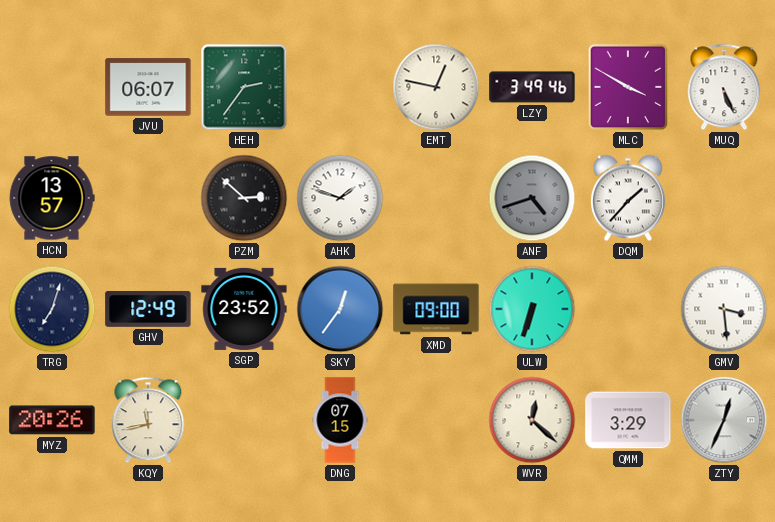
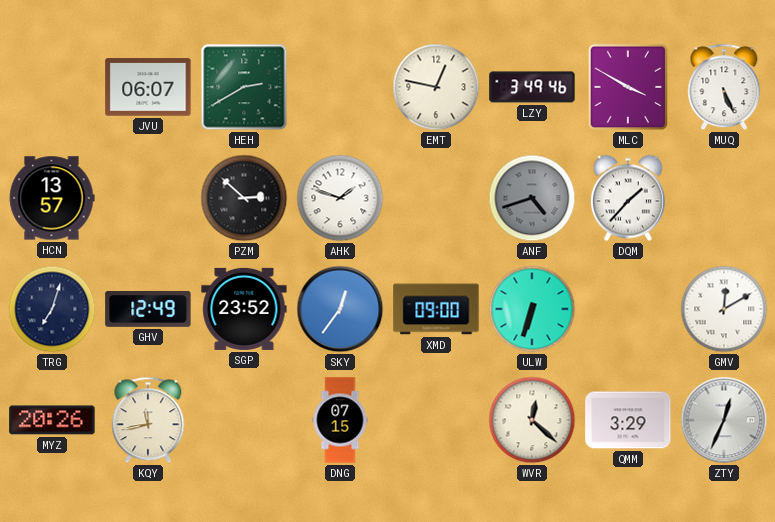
HEH: 2:36 -> 2:40 (244, 87)
GMV: 3:29 -> 12:10 (724, 309)
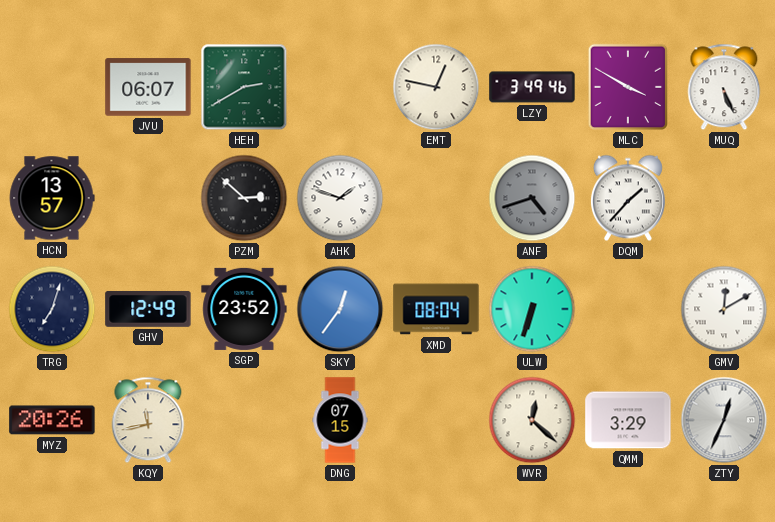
XMD: 09:00 -> 08:04 (436, 309)
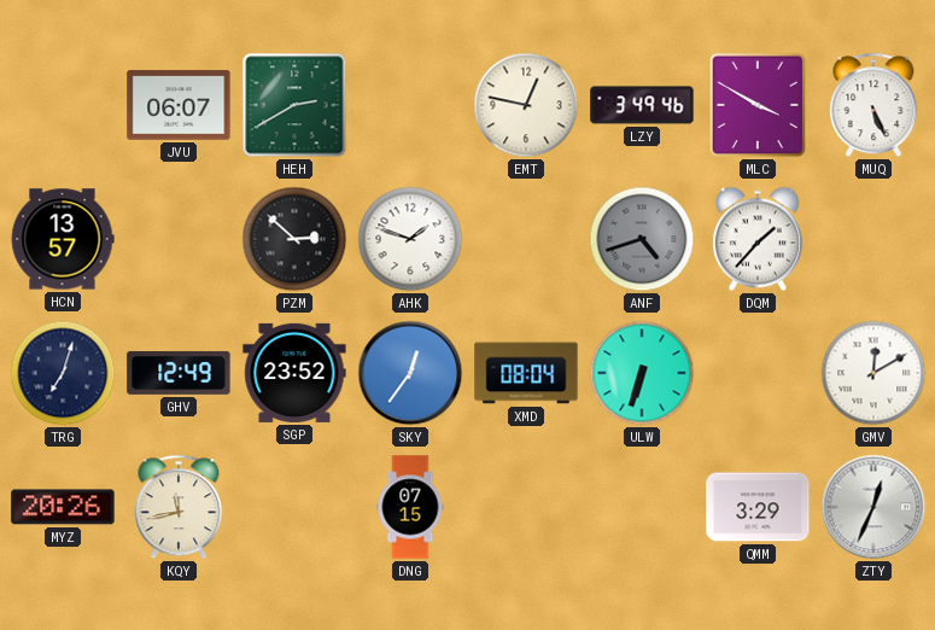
WVR: 12:22 -> none (532, 420)
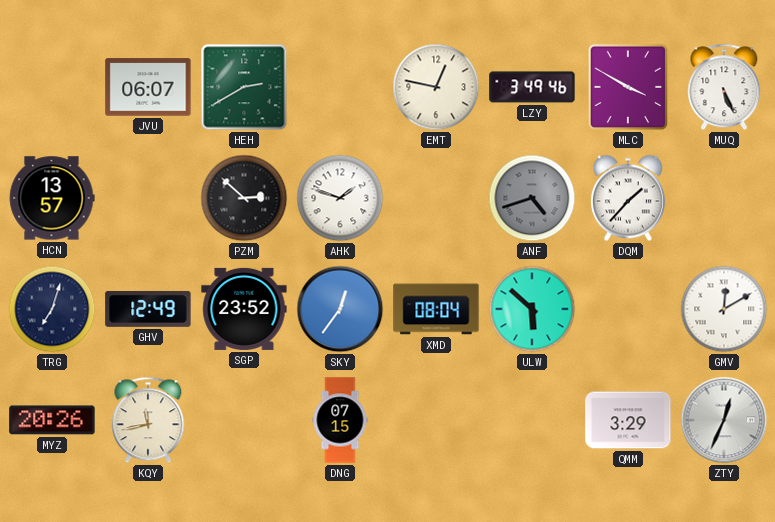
ULW: 6:33 -> 5:52 (532, 309)
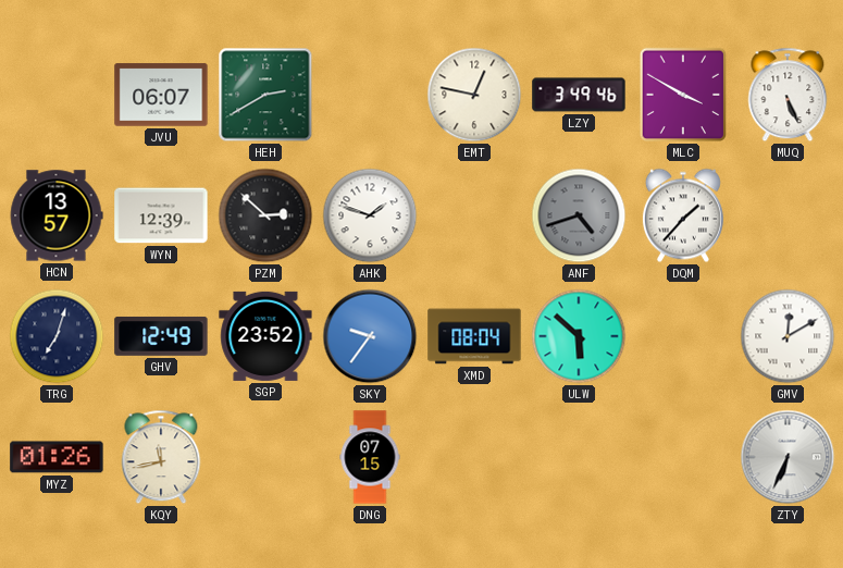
WYN: none -> 12:39 (161, 215)
SKY: 12:36 -> 9:36 (370, 336)
MYZ: 20:26 -> 01:26 (57, 457)
QMM: 3:29 -> none (628, 420)
ZTY: 12:34 -> 6:34 (788, 457)
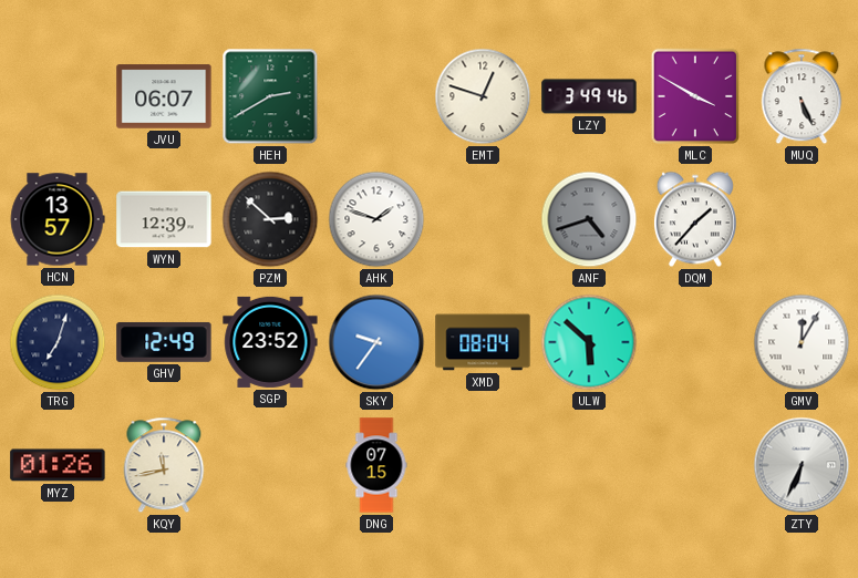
EMT: 12:47 -> 12:48 (483, 96)
GMV: 12:10 -> 12:05 (802, 342)
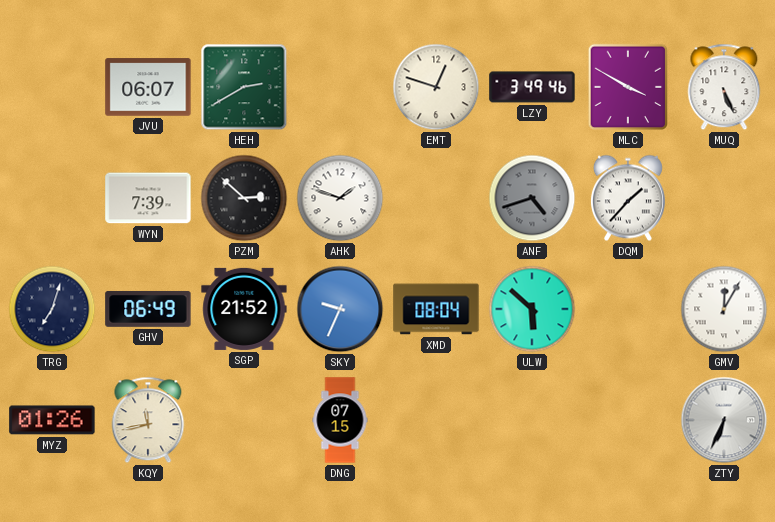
HCN: 13:57 -> none (58, 219)
WYN: 12:39 -> 7:39 (148, 198)
GHV: 12:49 -> 06:49 (148, 309)
SGP: 23:52 -> 21:52 (244, 309)
SKY: 9:36 -> 9:34 (340, 309)
